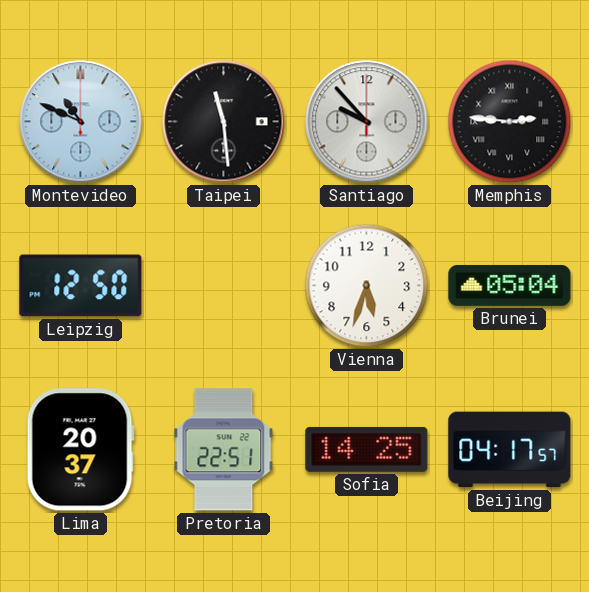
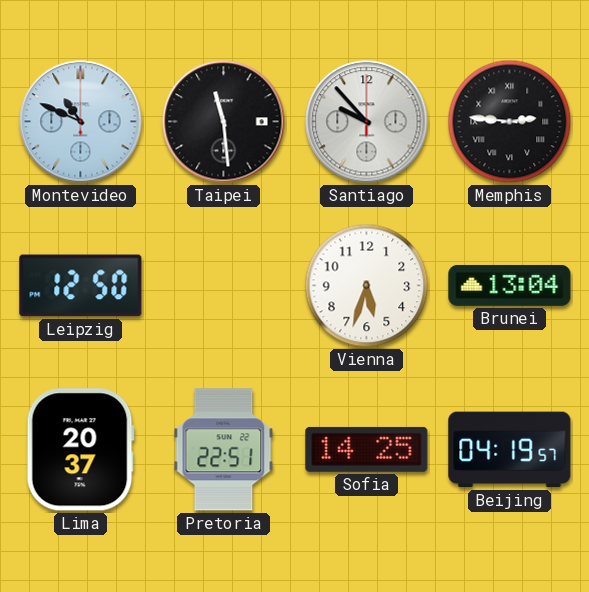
Brunei: 05:04 -> 13:04 (510, 285)
Beijing: 04:17 -> 04:19 (510, 450)
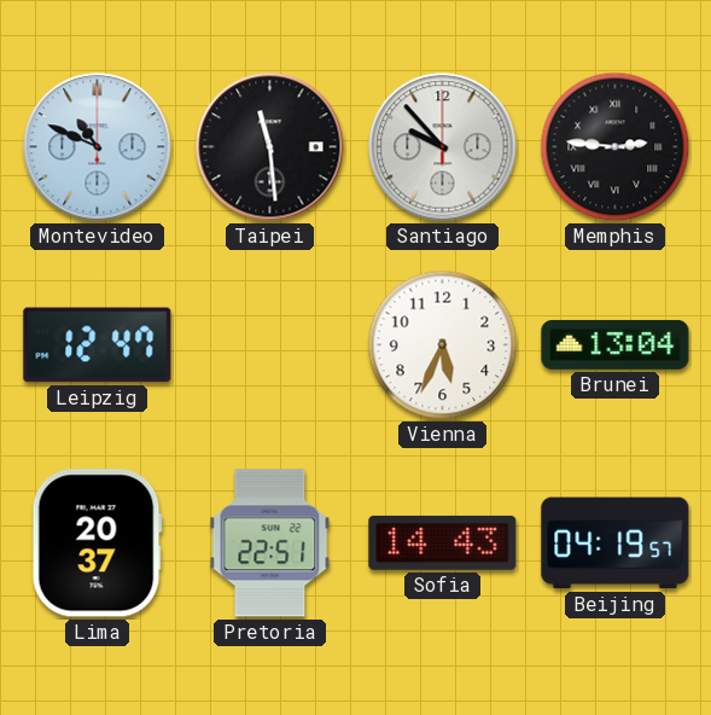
Leipzig: 12:50 -> 12:47 (98, 345)
Vienna: 5:33 -> 5:34 (443, 345)
Sofia: 14:25 -> 14:43 (443, 542)
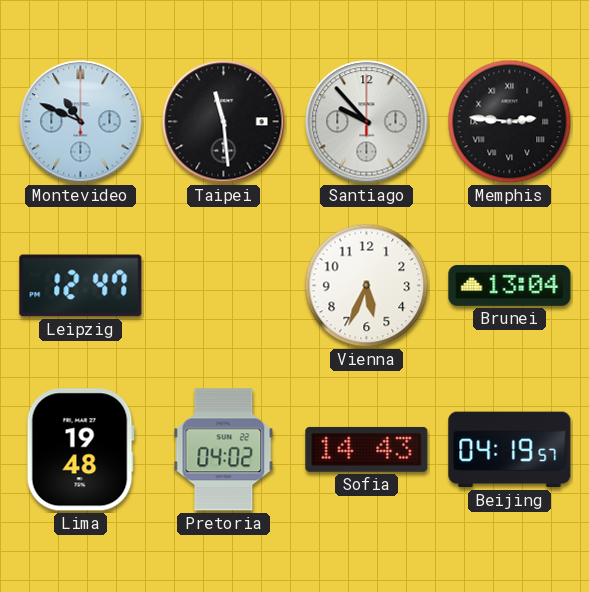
Lima: 20:37 -> 19:48 (80, 450)
Pretoria: 22:51 -> 04:02 (224, 450)
